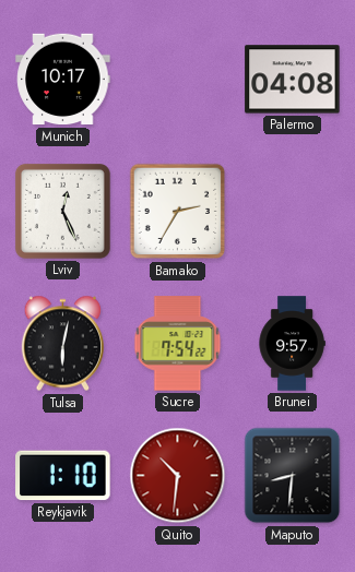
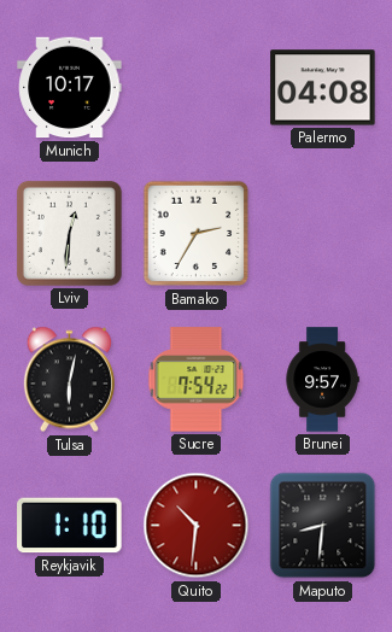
Lviv: 12:26 -> 12:31 (69, 233)
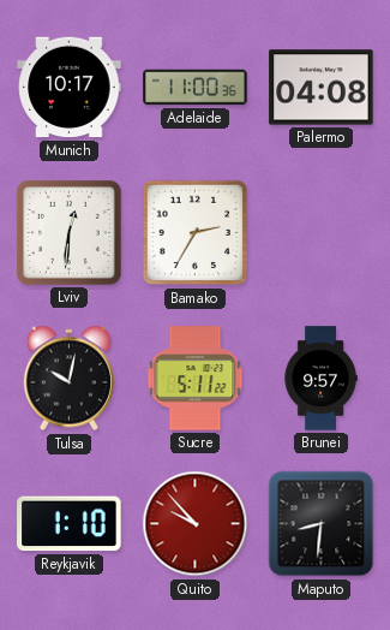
Adelaide: none -> 11:00 (196, 88)
Tulsa: 6:02 -> 10:02 (68, 379)
Sucre: 7:54 -> 5:11 (196, 379)
Quito: 10:31 -> 9:53 (196, 524)
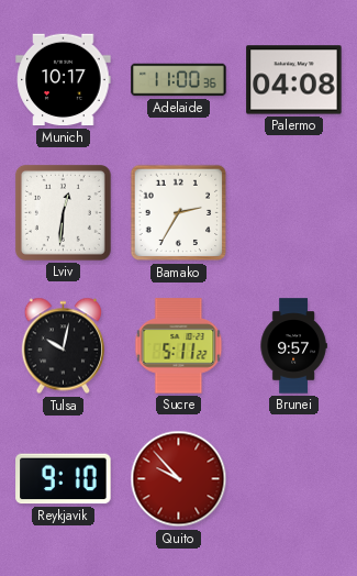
Reykjavik: 1:10 -> 9:10 (64, 479)
Maputo: 8:31 -> none (322, 524)
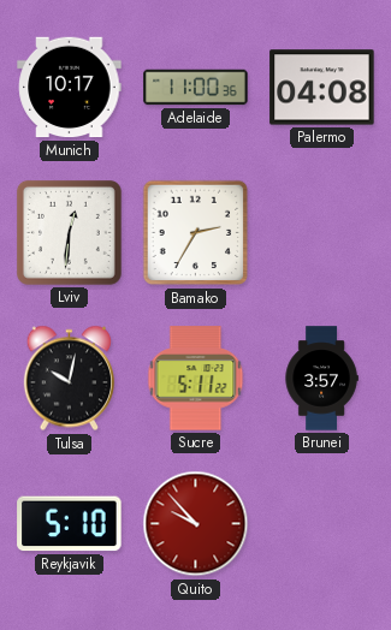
Brunei: 9:57 -> 3:57 (321, 379)
Reykjavik: 9:10 -> 5:10 (70, 524)
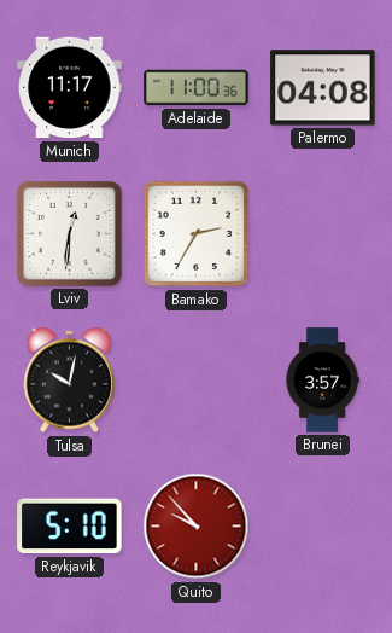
Munich: 10:17 -> 11:17 (70, 88)
Sucre: 5:11 -> none (196, 379)
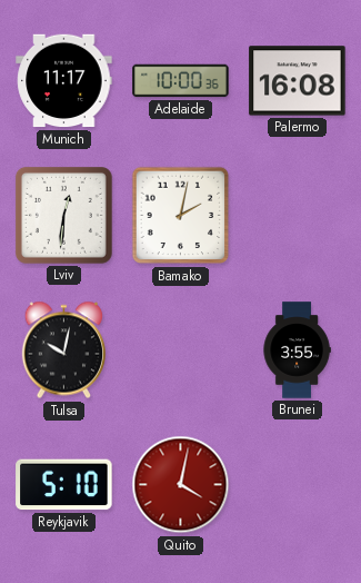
Adelaide: 11:00 -> 10:00 (181, 81)
Palermo: 04:08 -> 16:08 (298, 81)
Bamako: 2:35 -> 2:02 (181, 216)
Brunei: 3:57 -> 3:55 (297, 350)
Quito: 9:53 -> 4:02 (181, 485)
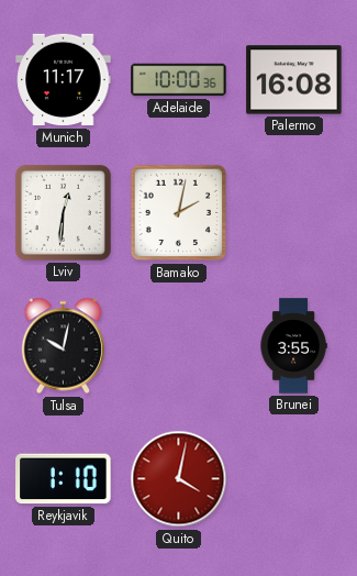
Reykjavik: 5:10 -> 1:10 (64, 479)
